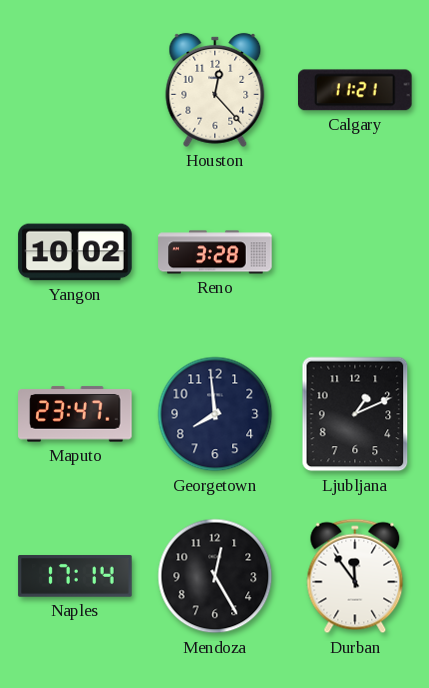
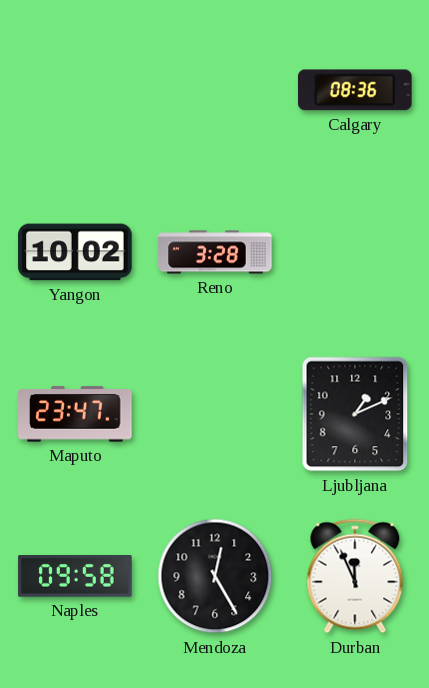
Houston: 12:23 -> none (215, 90)
Calgary: 11:21 -> 08:36 (356, 90)
Georgetown: 7:59 -> none (215, 414)
Naples: 17:14 -> 09:58 (75, 577)
Durban: 11:54 -> 11:56 (355, 576)
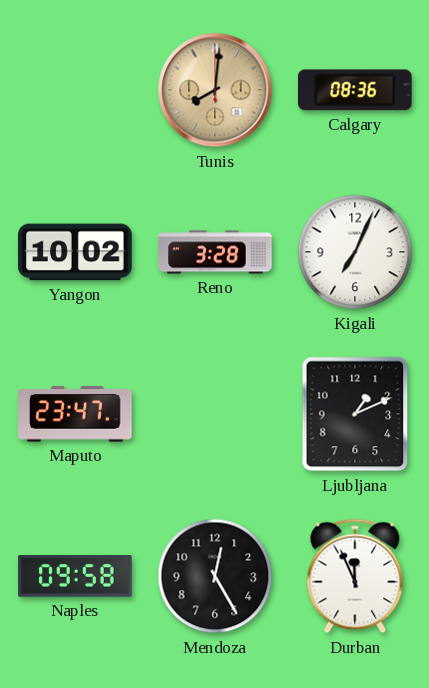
Tunis: none -> 8:01 (215, 90)
Kigali: none -> 7:04 (355, 252)
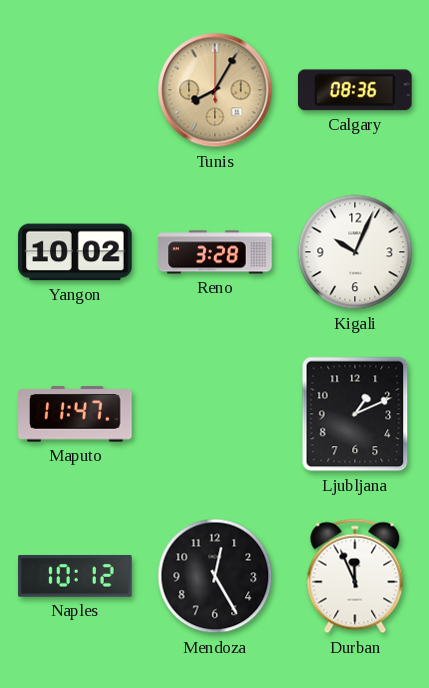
Tunis: 8:01 -> 8:05 (215, 90)
Kigali: 7:04 -> 10:04 (355, 252)
Maputo: 23:47 -> 11:47 (75, 414)
Naples: 09:58 -> 10:12 (75, 577)
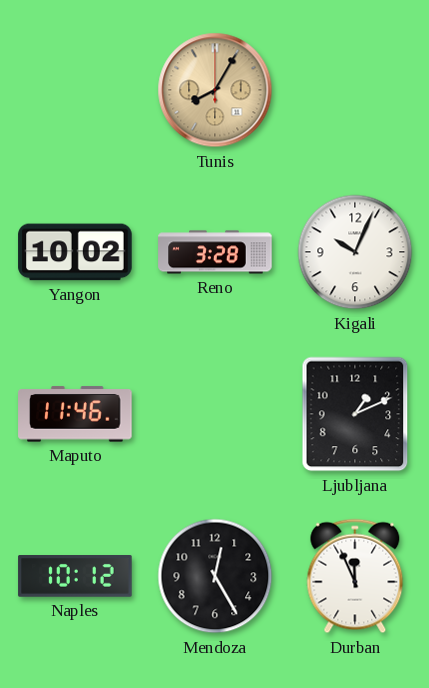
Calgary: 08:36 -> none (356, 90)
Maputo: 11:47 -> 11:46 (75, 414)
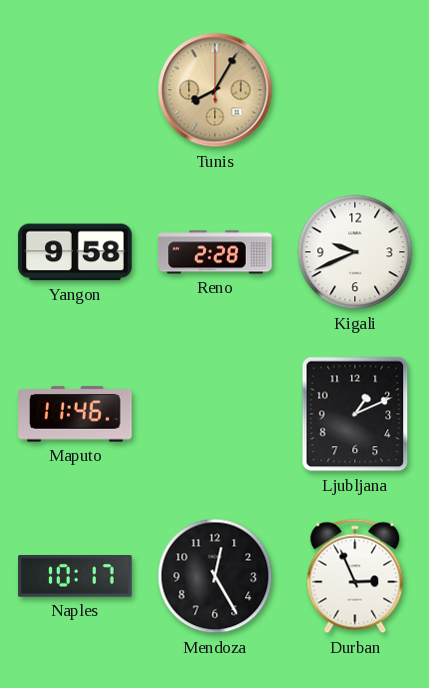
Yangon: 10:02 -> 9:58 (75, 252)
Reno: 3:28 -> 2:28 (215, 252)
Kigali: 10:04 -> 9:41 (355, 252)
Naples: 10:12 -> 10:17 (75, 577)
Durban: 11:56 -> 2:56 (355, 576)
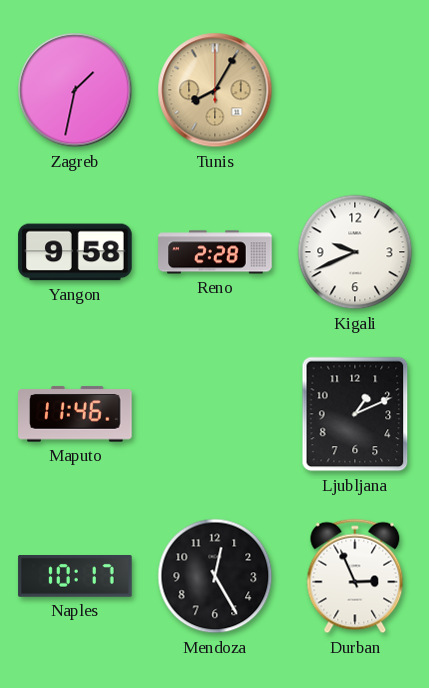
Zagreb: none -> 1:32 (75, 90)
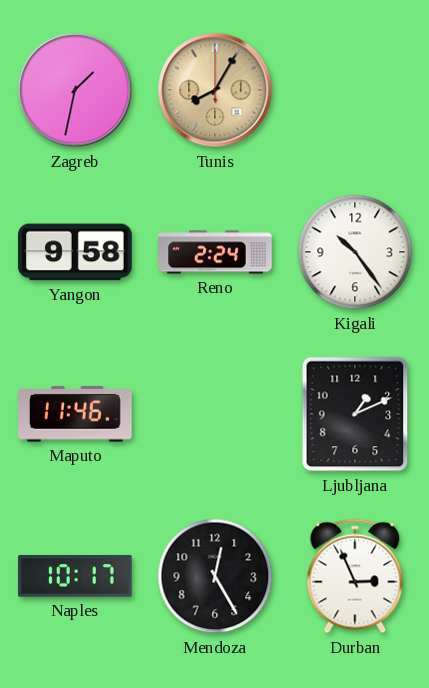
Reno: 2:28 -> 2:24 (215, 252)
Kigali: 9:41 -> 10:24 (355, 252)
